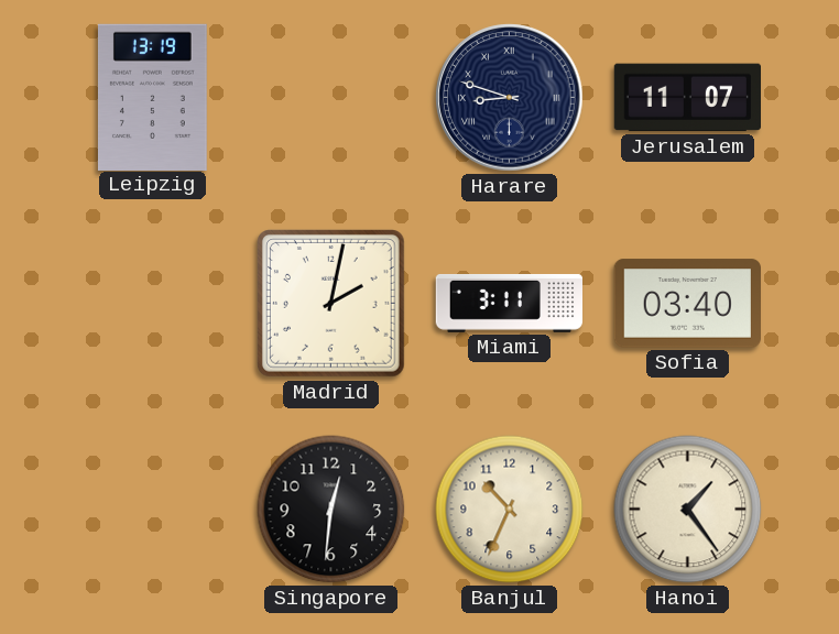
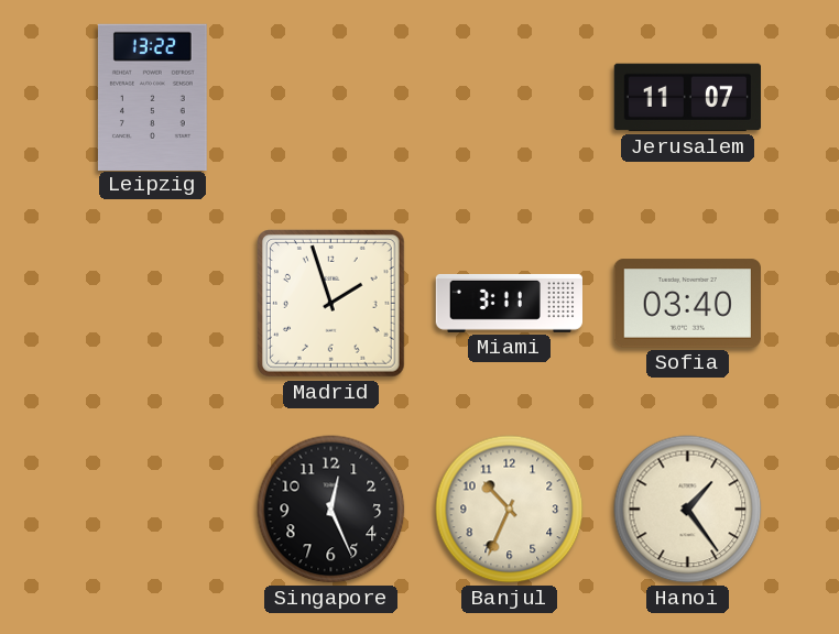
Leipzig: 13:19 -> 13:22 (152, 97)
Harare: 8:48 -> none (510, 98)
Madrid: 2:02 -> 1:57 (330, 303)
Singapore: 12:31 -> 12:26 (331, 510)
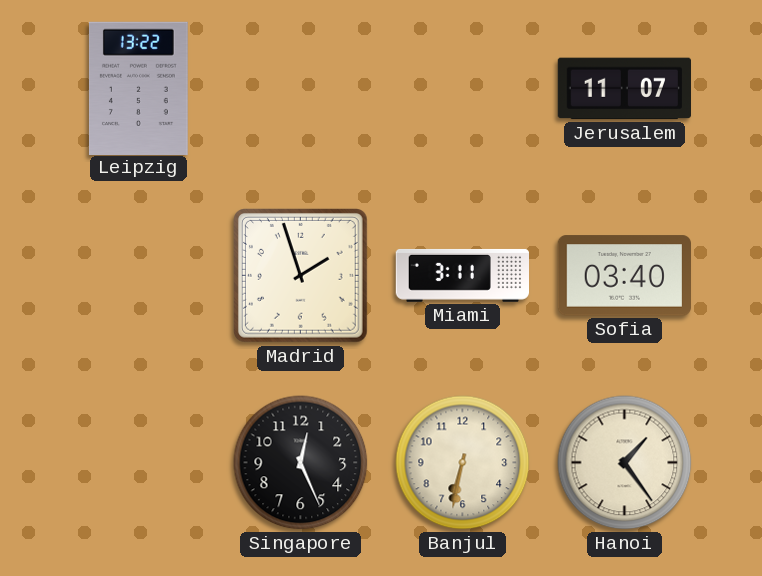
Banjul: 10:34 -> 6:32 (463, 463)
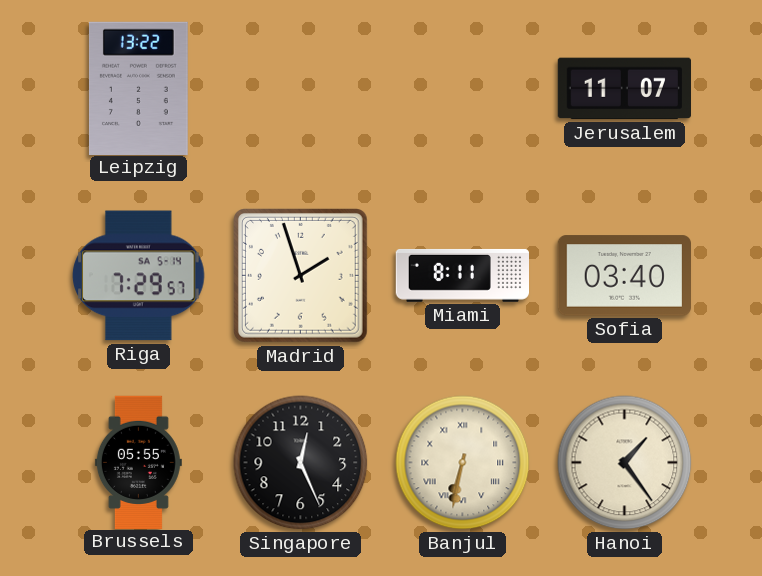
Riga: none -> 7:29 (139, 276)
Miami: 3:11 -> 8:11 (462, 275)
Brussels: none -> 05:55 (138, 462)
Banjul numerals: Arabic -> Roman (463, 463)
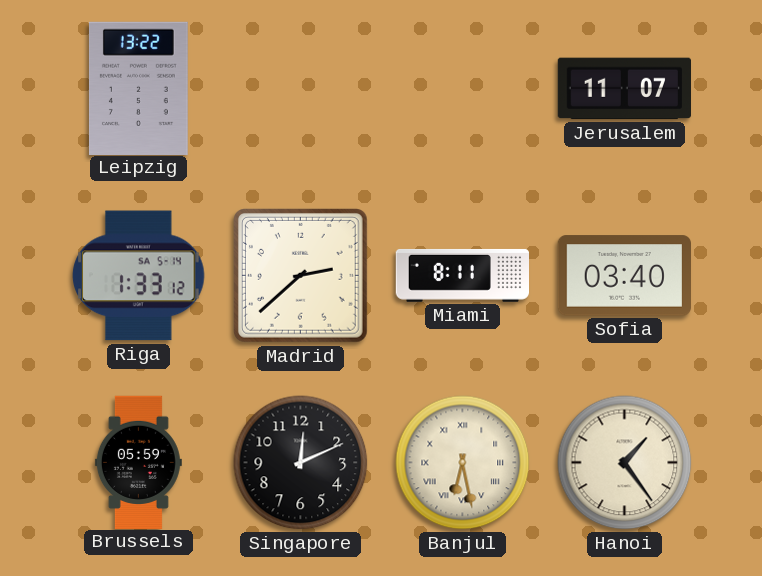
Riga: 7:29 -> 1:33 (139, 276)
Madrid: 1:57 -> 2:38 (300, 275)
Brussels: 05:55 -> 05:59 (138, 462)
Singapore: 12:26 -> 12:11 (301, 463)
Banjul: 6:32 -> 6:28 (463, 463)
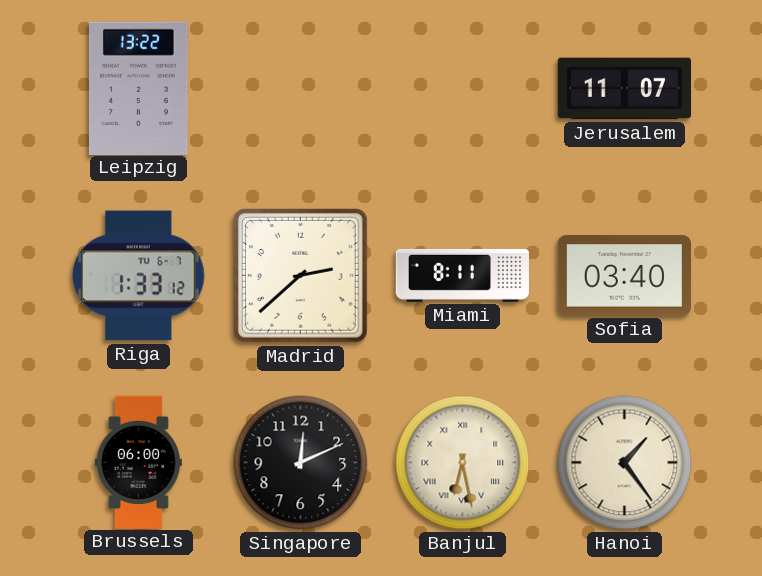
Riga date: SA 5-14 -> TU 6-7 (139, 276)
Brussels: 05:59 -> 06:00 (138, 462)
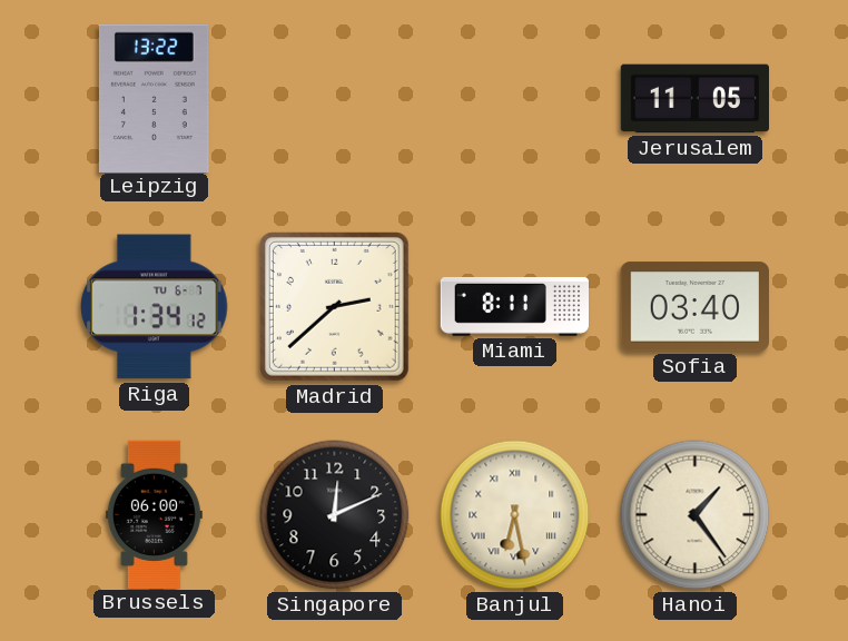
Jerusalem: 11:07 -> 11:05 (694, 99)
Riga: 1:33 -> 1:34 (155, 307)
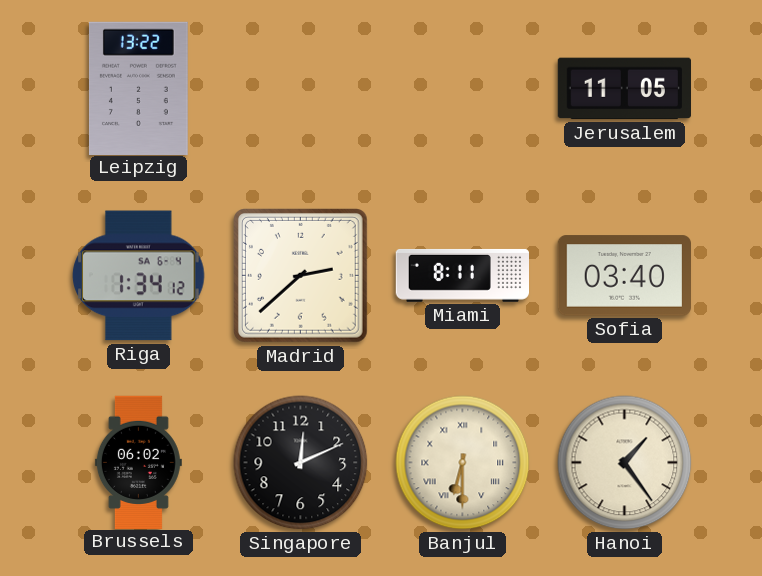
Riga date: TU 6-7 -> SA 6-4 (139, 276)
Brussels: 06:00 -> 06:02 (138, 462)
Banjul: 6:28 -> 6:30 (463, 463)
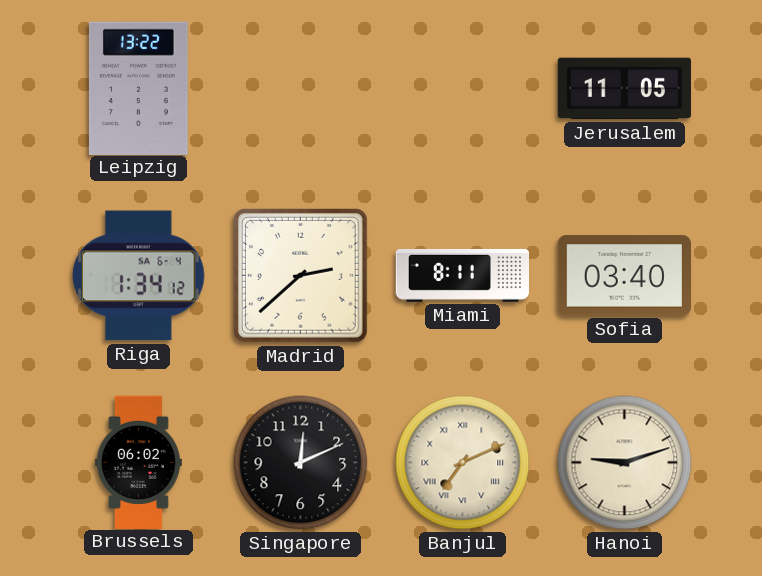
Banjul: 6:30 -> 7:11 (463, 463)
Hanoi: 1:24 -> 9:12 (625, 463)
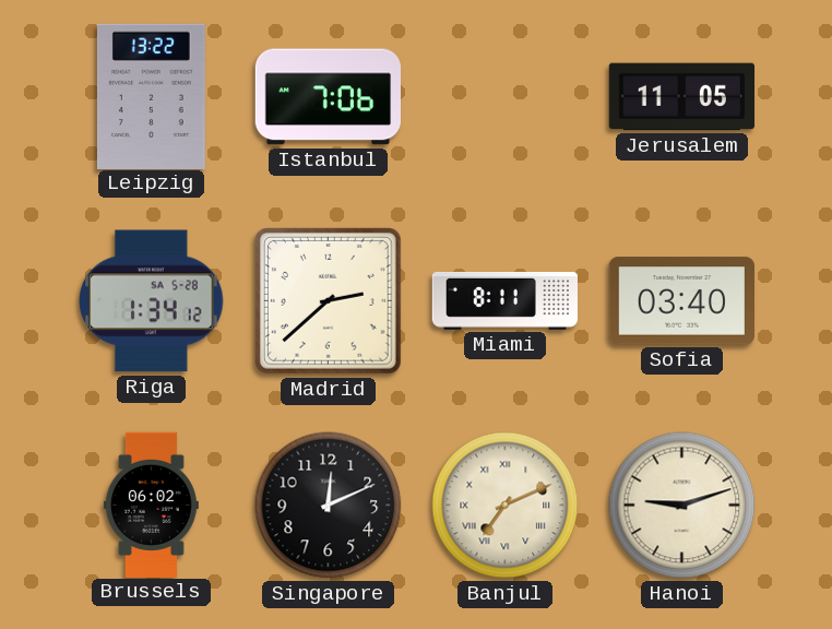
Istanbul: none -> 7:06 (328, 97)
Riga date: SA 6-4 -> SA 5-28 (152, 301)
